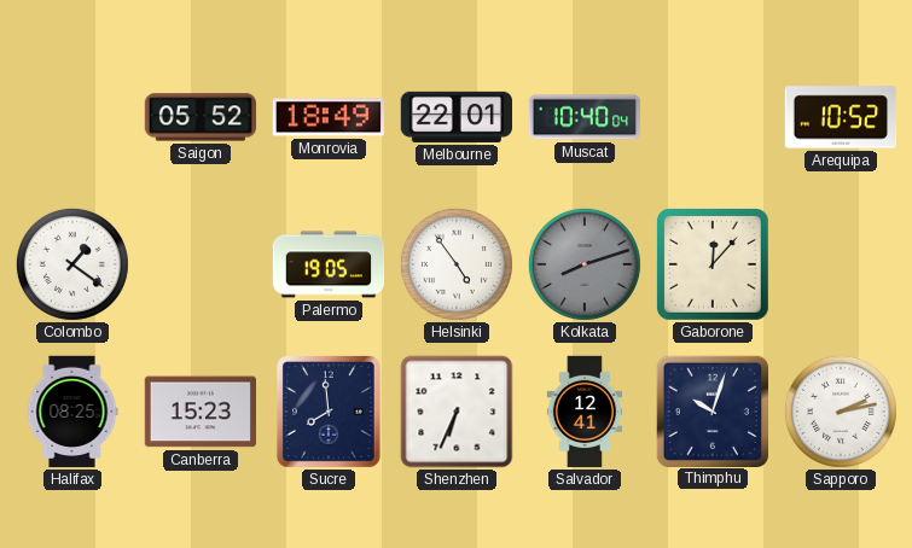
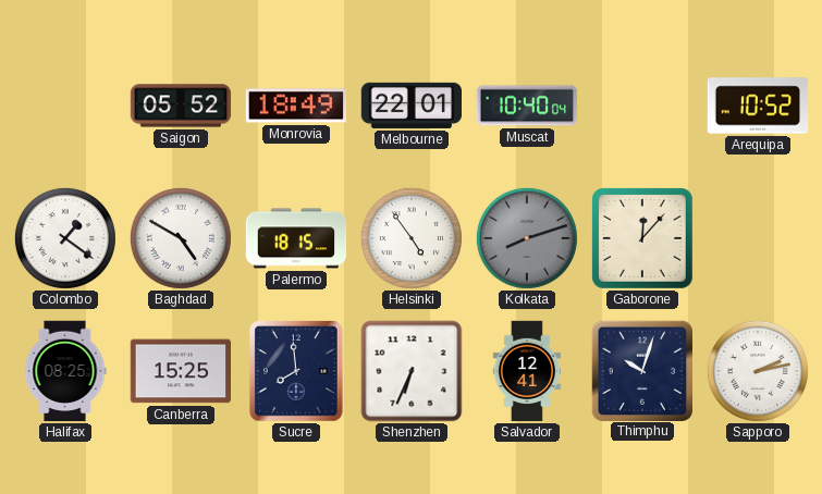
Baghdad: none -> 4:50 (181, 238)
Palermo: 19:05 -> 18:15 (296, 238)
Canberra: 15:23 -> 15:25 (180, 371)
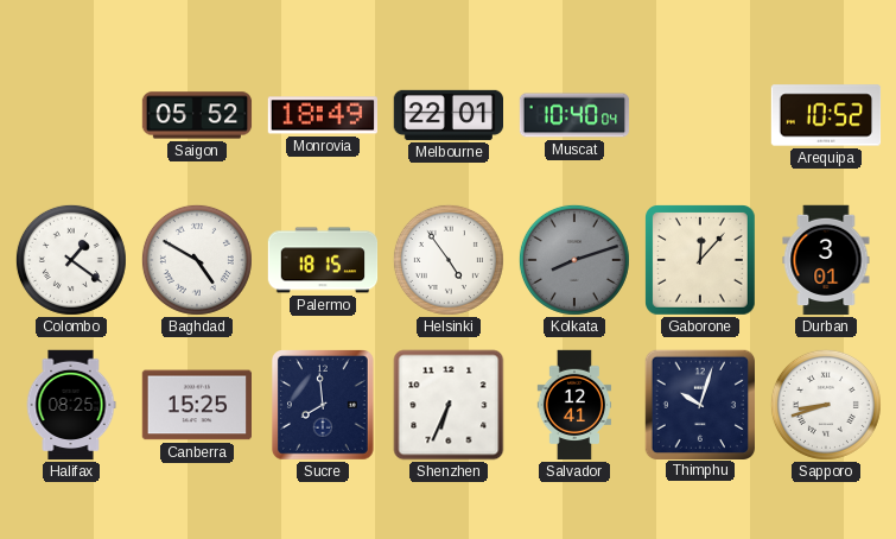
Durban: none -> 3:01 (826, 260)
Sapporo: 2:13 -> 8:42 (826, 405)
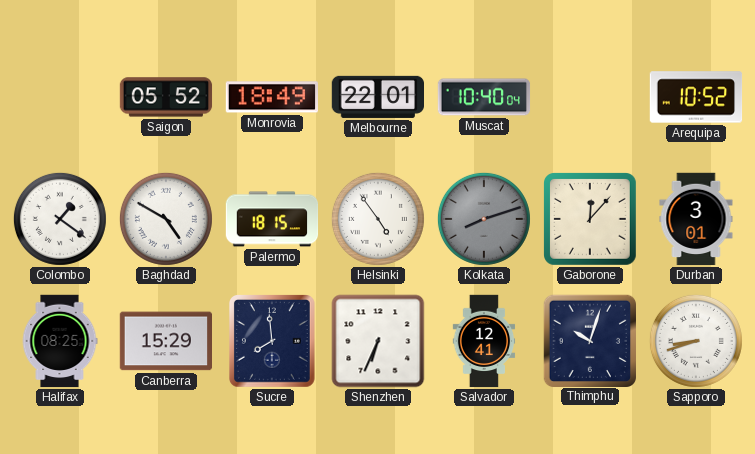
Canberra: 15:25 -> 15:29 (165, 341)
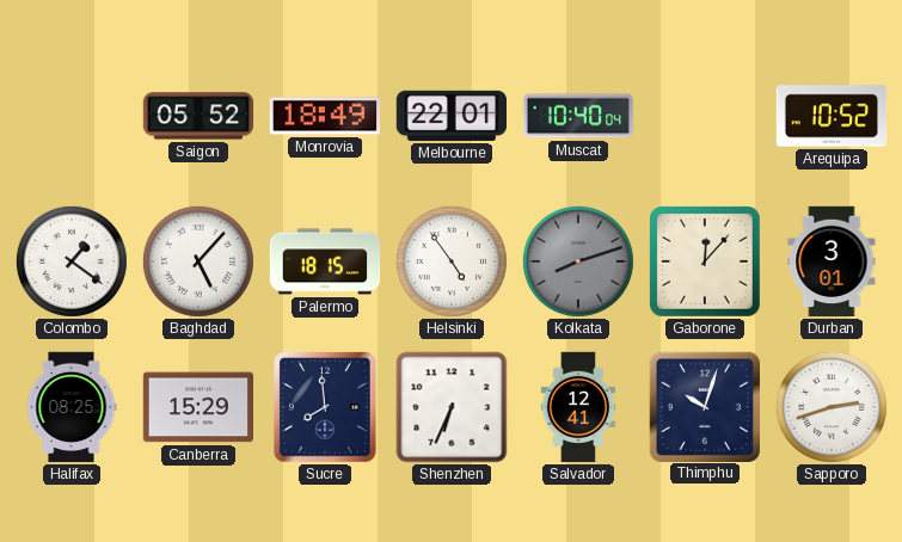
Baghdad: 4:50 -> 5:07 (198, 261)
Sapporo: 8:42 -> 2:42 (832, 407)
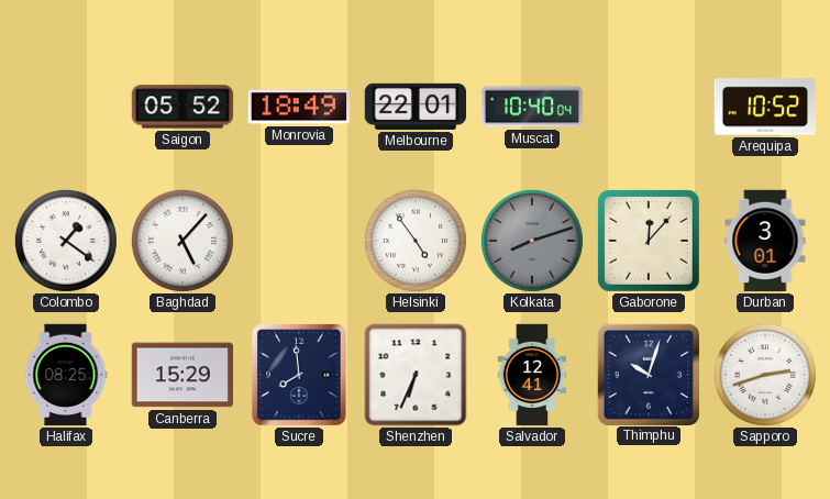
Palermo: 18:15 -> none (325, 261)
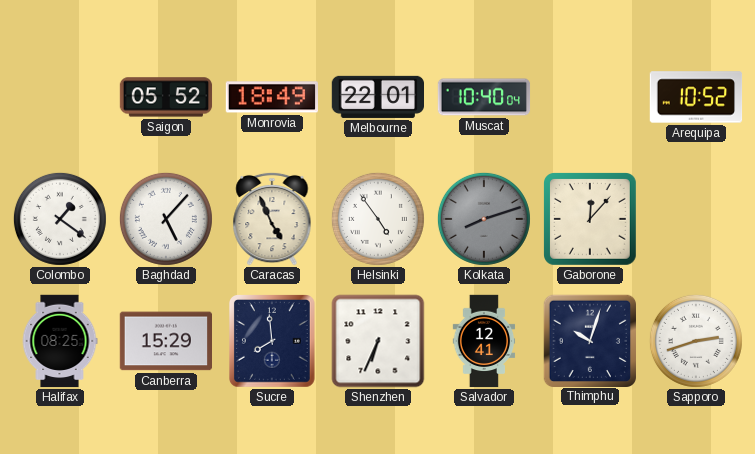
Caracas: none -> 4:56 (272, 219)
Durban: 3:01 -> none (765, 241)
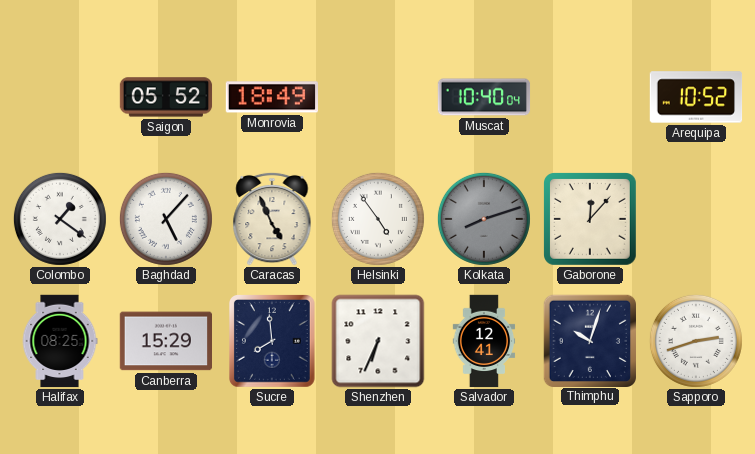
Melbourne: 22:01 -> none (377, 97)
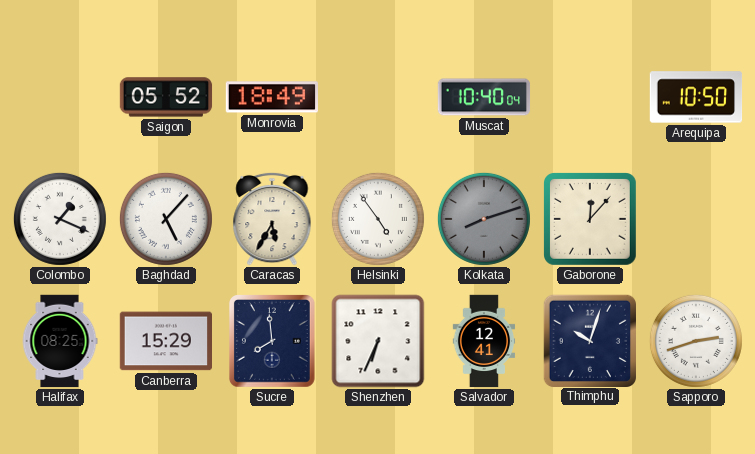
Arequipa: 10:52 -> 10:50 (696, 97)
Colombo: 1:21 -> 1:19 (60, 219)
Caracas: 4:56 -> 5:35 (272, 219)
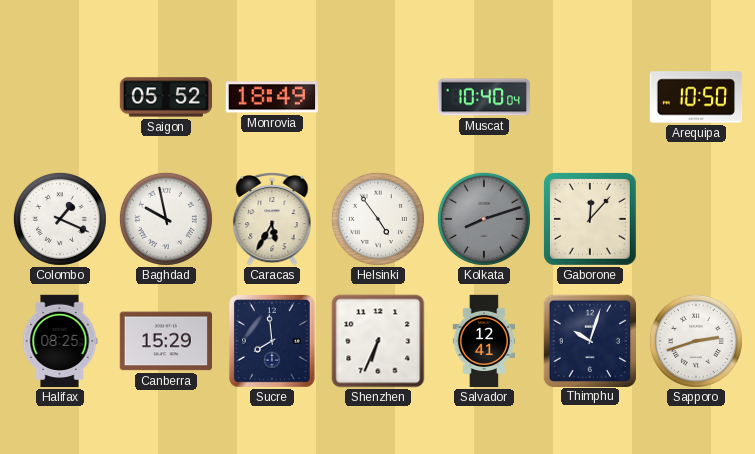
Baghdad: 5:07 -> 9:58 (166, 219)
